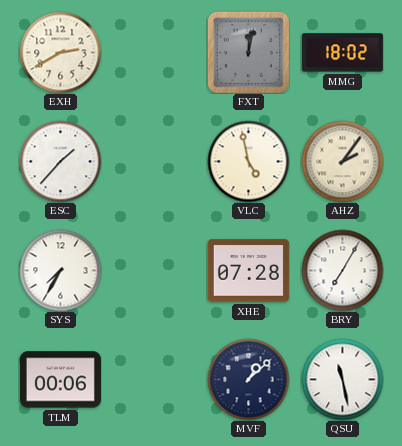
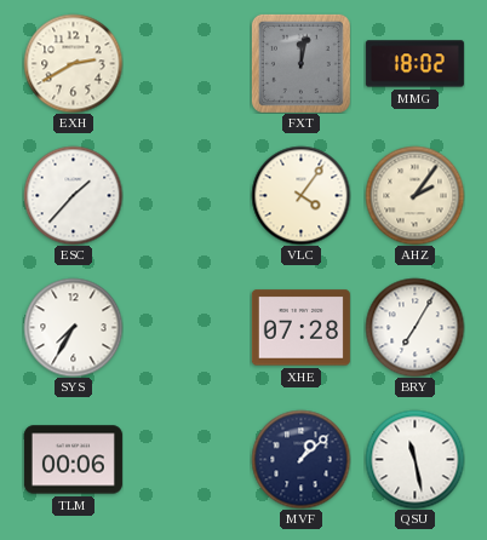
VLC: 4:58 -> 4:06 (300, 195)
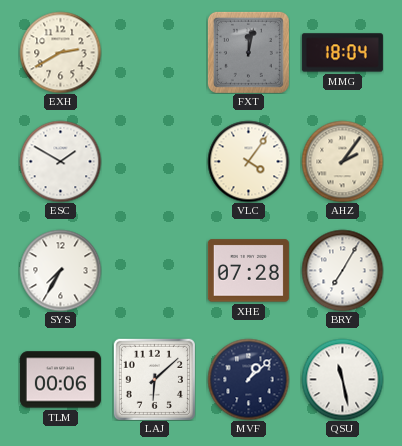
MMG: 18:02 -> 18:04 (342, 53)
ESC: 1:37 -> 1:50 (60, 161)
LAJ: none -> 6:08 (154, 379)
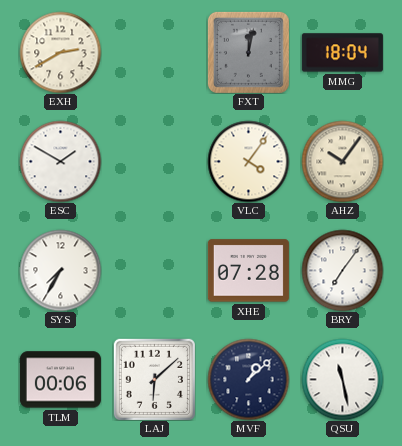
AHZ: 2:06 -> 10:06 (342, 161)
BRY: 7:05 -> 7:06 (342, 270)
